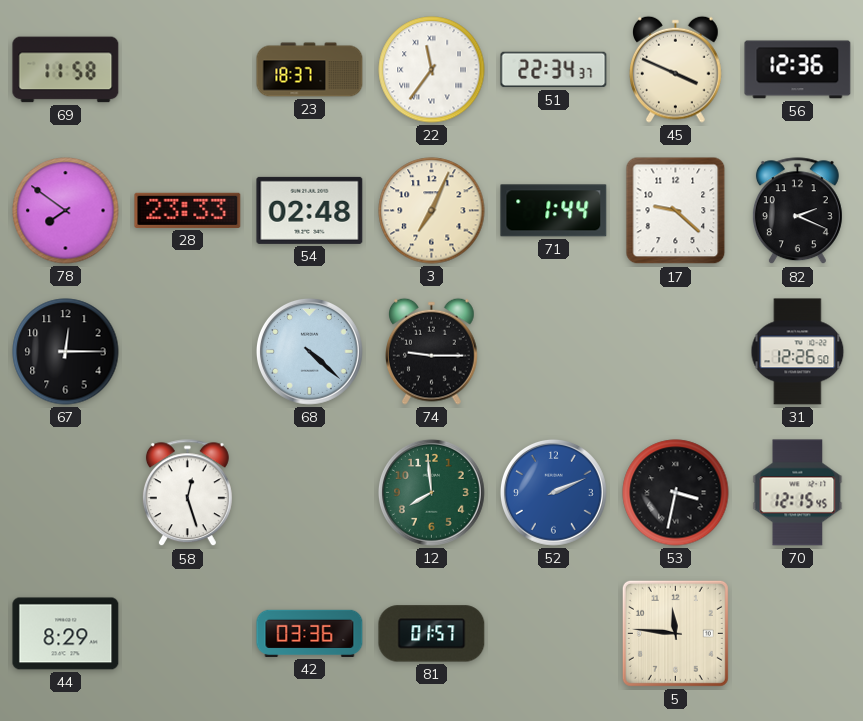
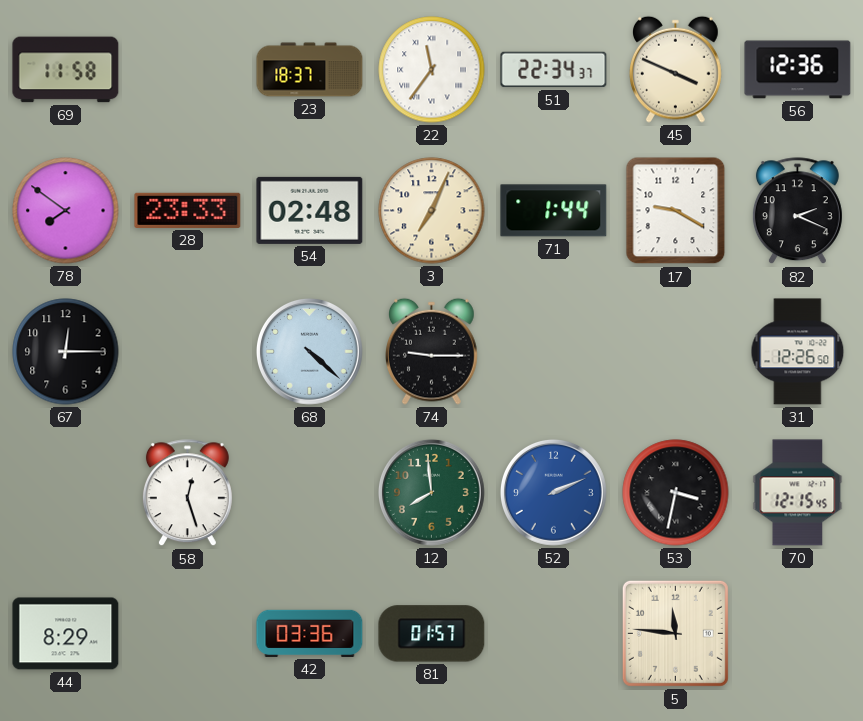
17: 9:22 -> 9:20 (676, 211)
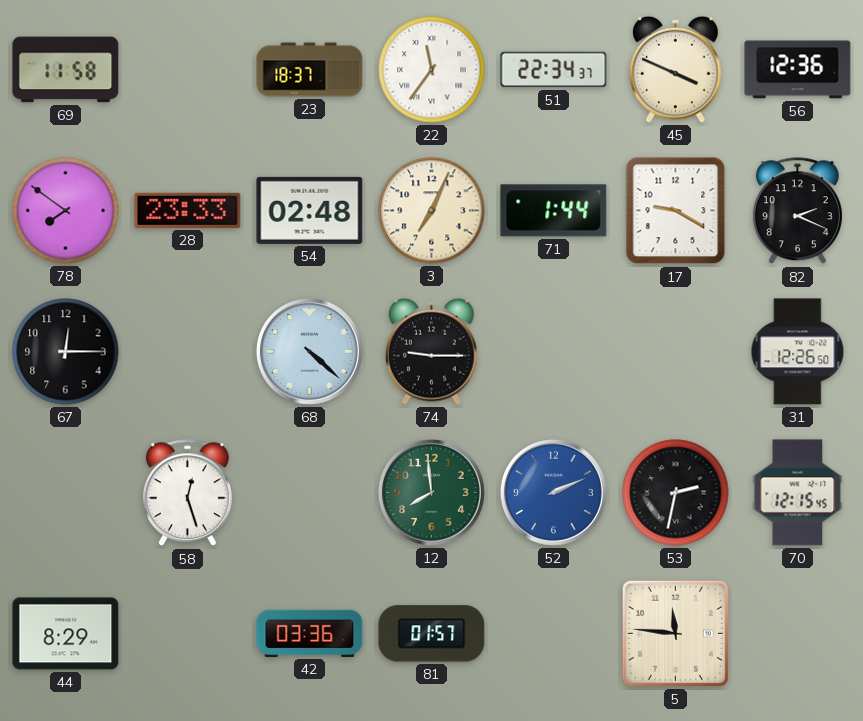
53: 3:32 -> 2:32 (676, 493)
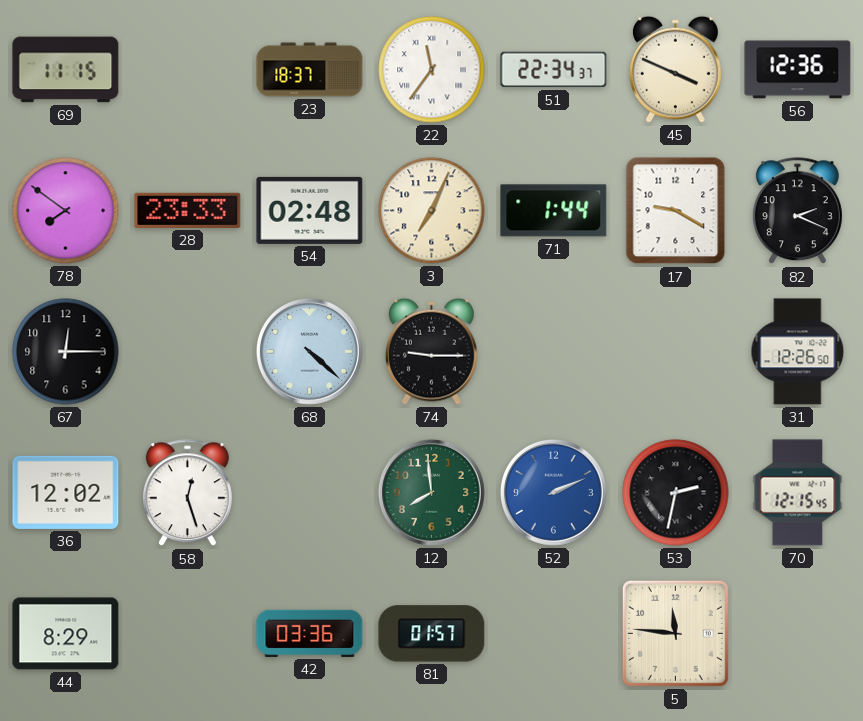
69: 11:58 -> 11:15 (66, 70)
36: none -> 12:02 (66, 492)
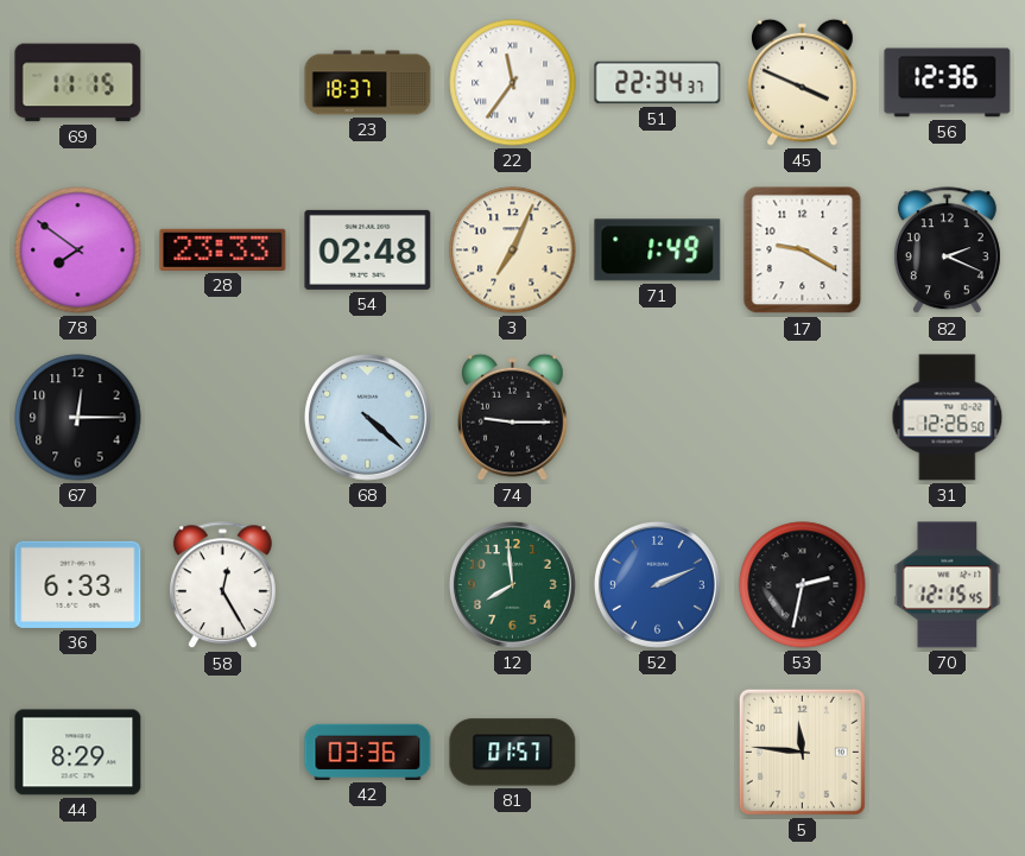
71: 1:44 -> 1:49 (658, 251)
36: 12:02 -> 6:33 (78, 584)
58: 12:27 -> 12:25 (222, 585)
